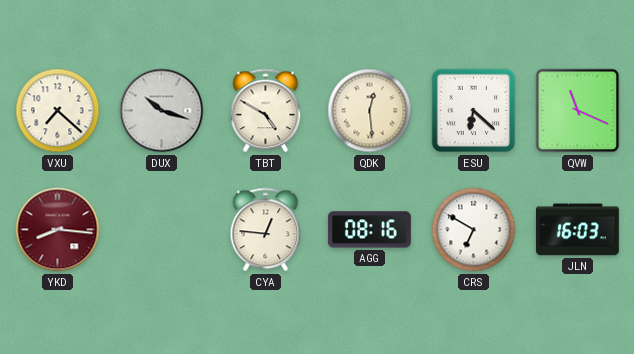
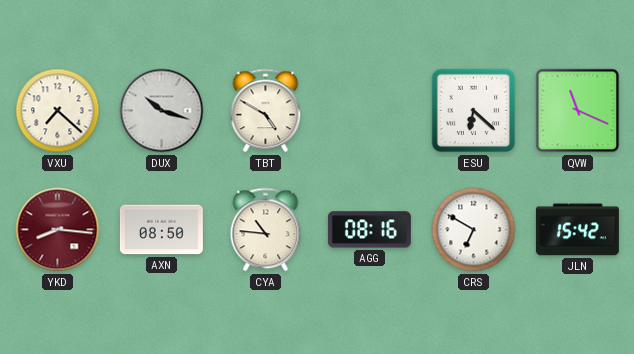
QDK: 12:29 -> none (370, 111)
AXN: none -> 08:50 (161, 230)
CYA: 12:46 -> 10:46 (266, 230)
JLN: 16:03 -> 15:42 (577, 230)
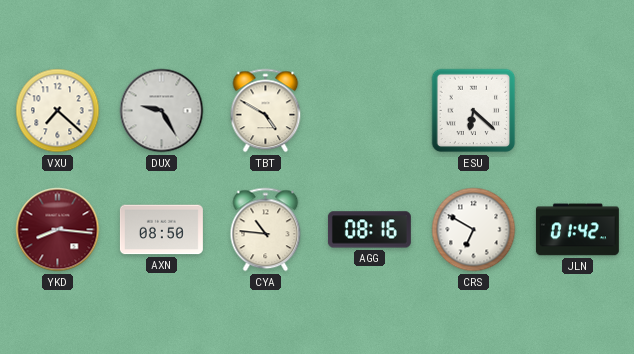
DUX: 10:18 -> 9:25 (162, 111)
QVW: 11:19 -> none (578, 111)
JLN: 15:42 -> 01:42 (577, 230)
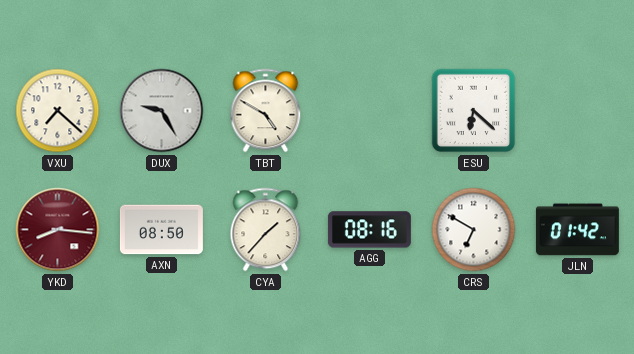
CYA: 10:46 -> 1:37 (266, 230)
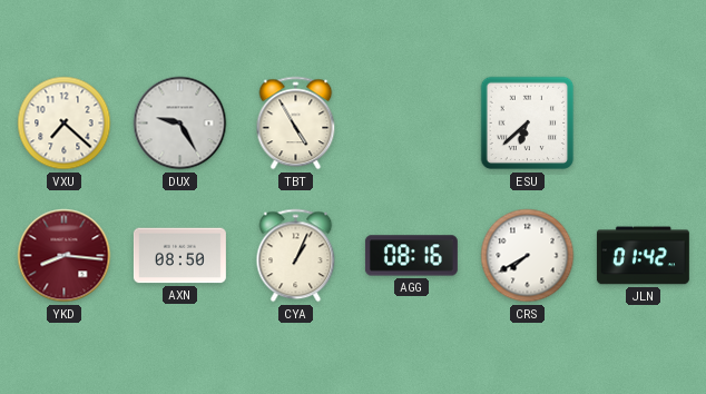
TBT: 4:50 -> 4:55 (296, 124)
ESU: 6:22 -> 6:38 (528, 124)
CYA: 1:37 -> 1:04 (296, 256)
CRS: 6:50 -> 7:40 (528, 256)
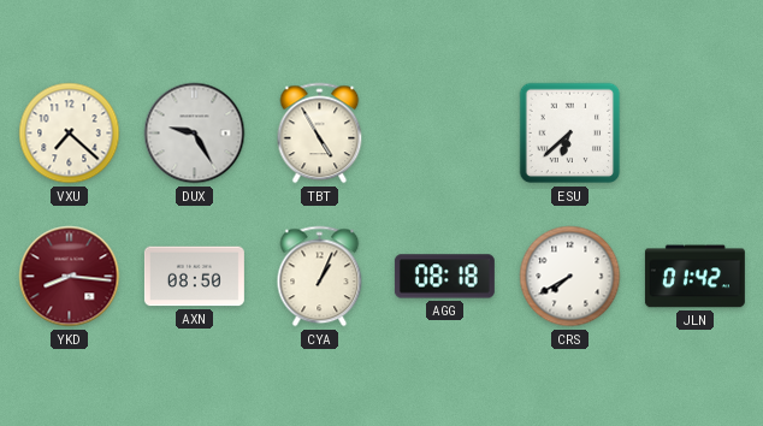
AGG: 08:16 -> 08:18 (444, 277)
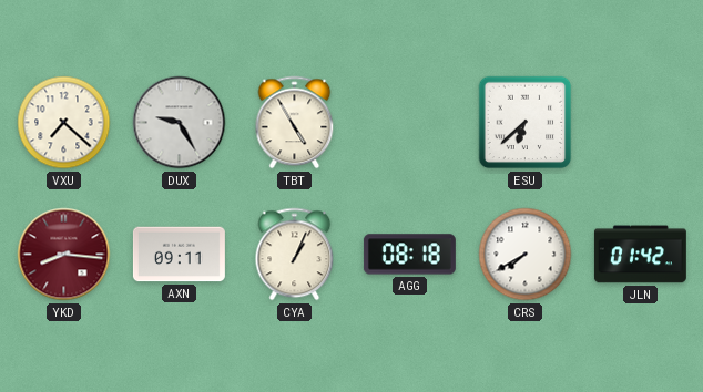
AXN: 08:50 -> 09:11 (179, 255)
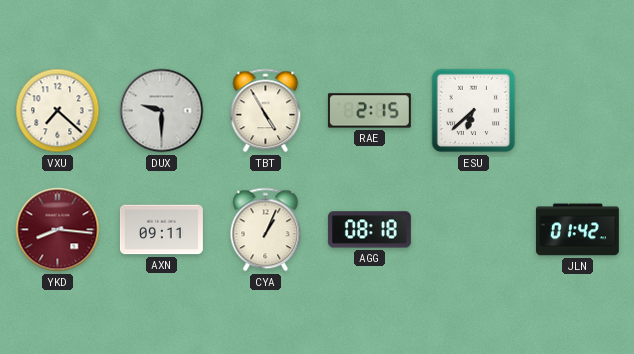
DUX: 9:25 -> 9:30 (162, 111)
RAE: none -> 2:15 (369, 111)
CRS: 7:40 -> none (526, 255)
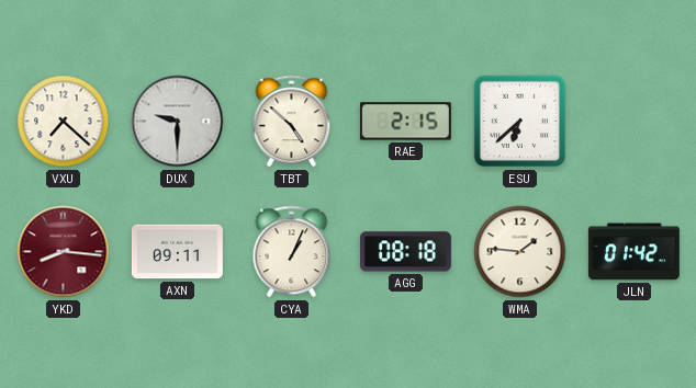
TBT: 4:55 -> 4:52 (292, 122)
WMA: none -> 1:46 (520, 252)
